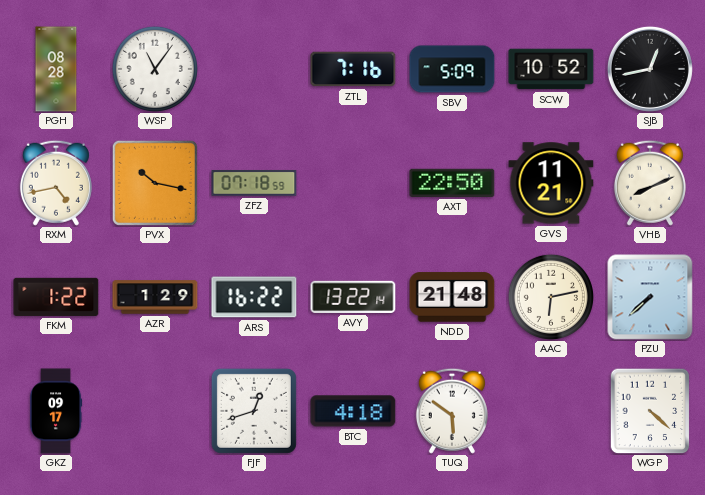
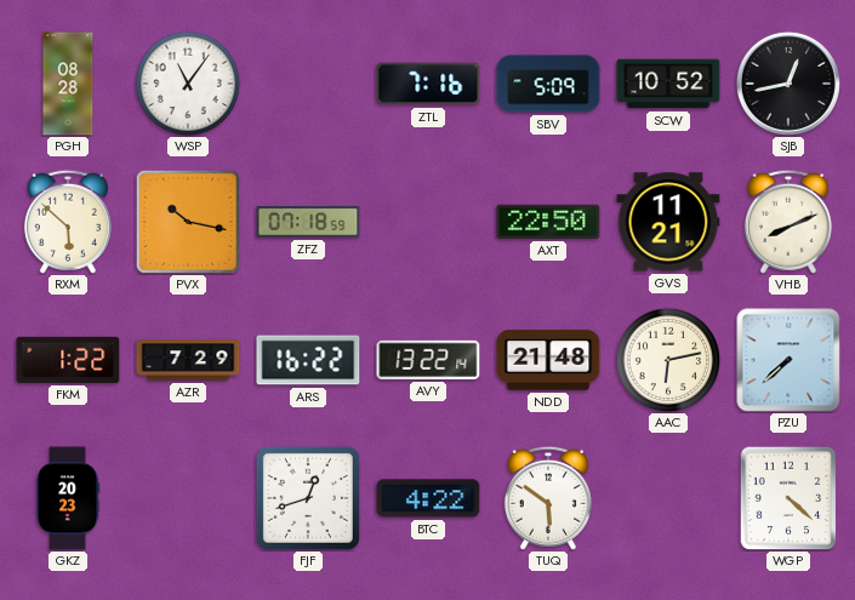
RXM: 4:43 -> 5:52 (68, 222)
AZR: 1:29 -> 7:29 (188, 360)
GKZ: 09:17 -> 20:23 (68, 498)
BTC: 4:18 -> 4:22 (428, 498)
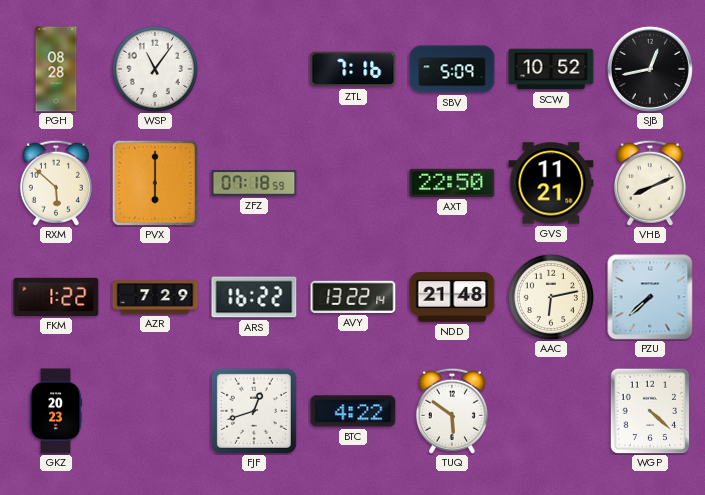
PVX: 10:17 -> 6:00 (155, 183)
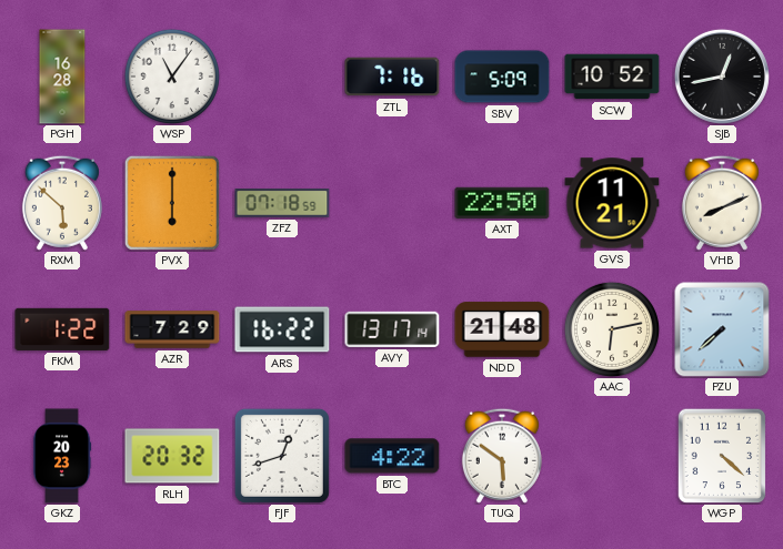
PGH: 08:28 -> 16:28 (62, 77)
AVY: 13:22 -> 13:17 (392, 329)
RLH: none -> 20:32 (172, 456)
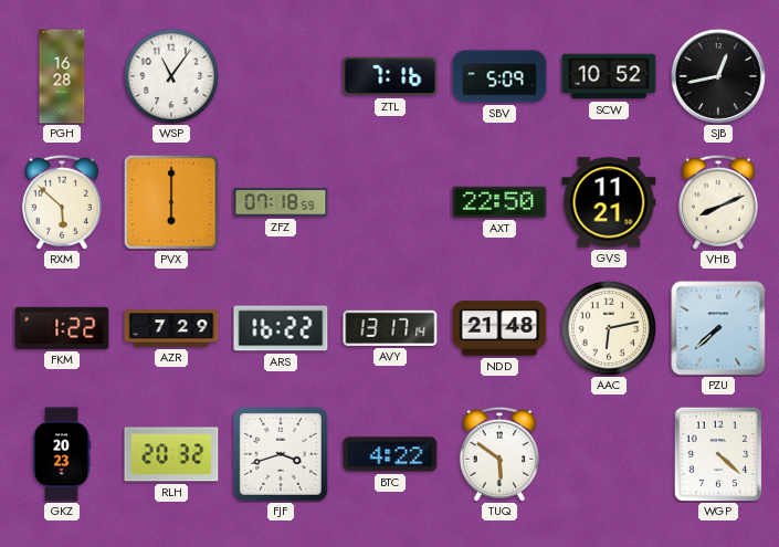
FJF: 12:42 -> 3:42 (281, 454)
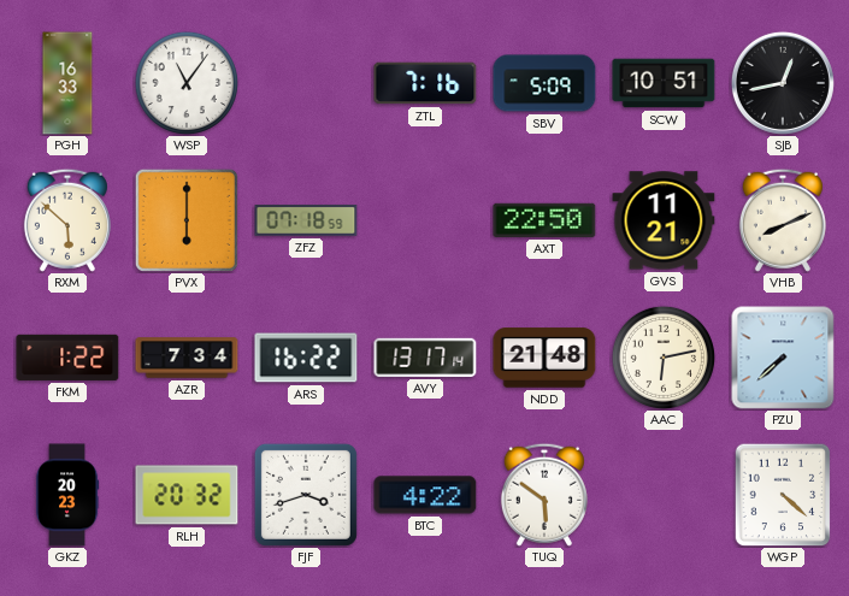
PGH: 16:28 -> 16:33 (67, 83)
SCW: 10:52 -> 10:51 (664, 83)
AZR: 7:29 -> 7:34 (187, 358)
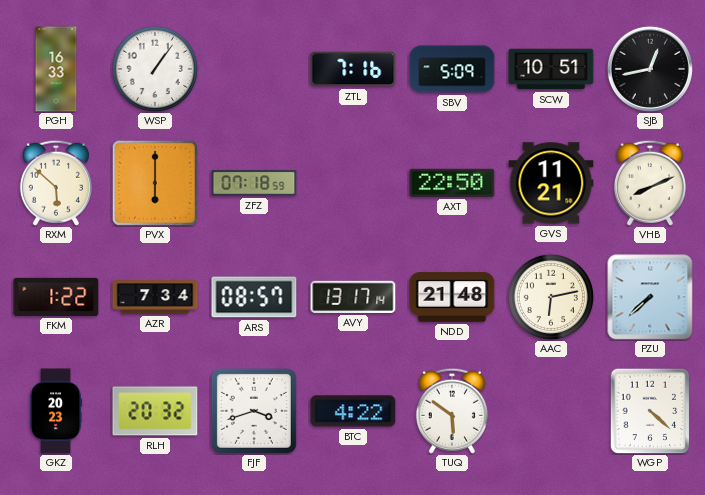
WSP: 11:06 -> 1:06 (155, 69)
ARS: 16:22 -> 08:57 (254, 297)
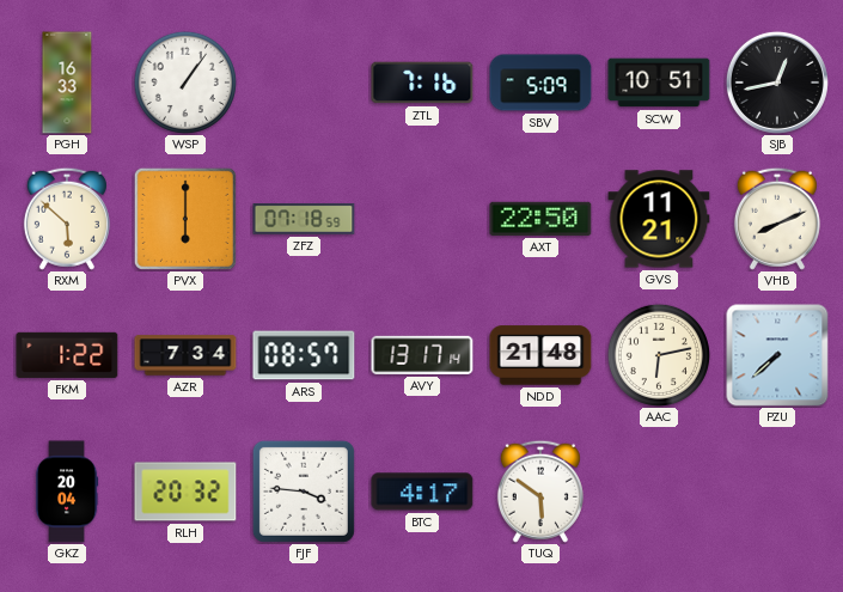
GKZ: 20:23 -> 20:04 (67, 492)
FJF: 3:42 -> 3:46 (304, 492)
BTC: 4:22 -> 4:17 (422, 492)
WGP: 4:22 -> none (650, 411)
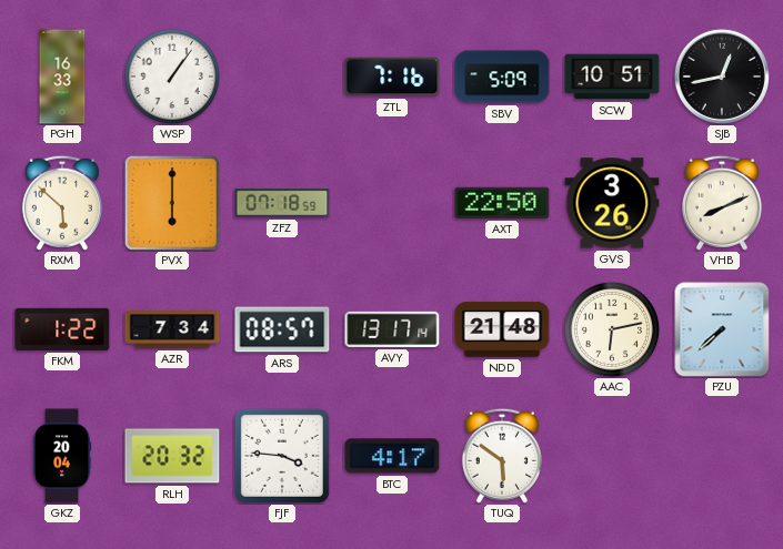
GVS: 11:21 -> 3:26 (612, 203)
